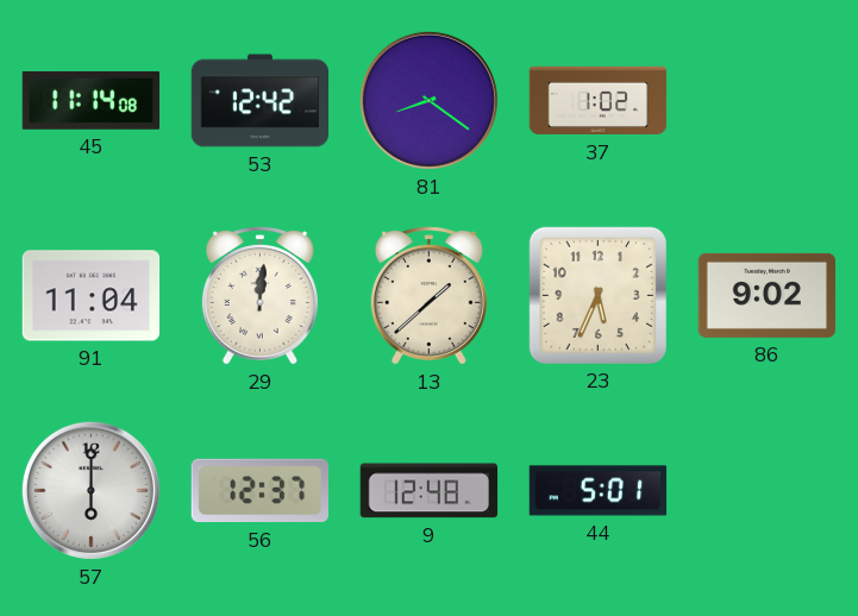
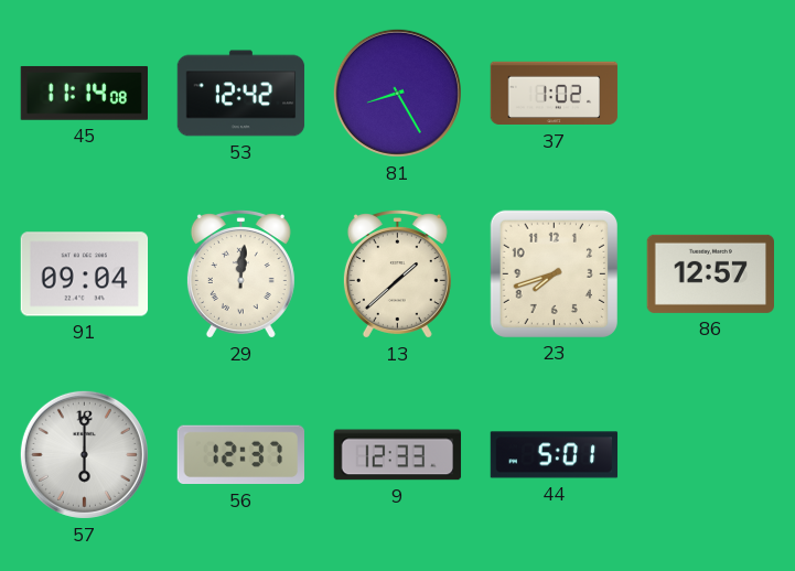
81: 8:21 -> 8:25 (397, 93)
91: 11:04 -> 09:04 (85, 274)
23: 5:34 -> 7:42 (554, 273)
86: 9:02 -> 12:57 (711, 273)
9: 12:48 -> 12:33 (398, 455)
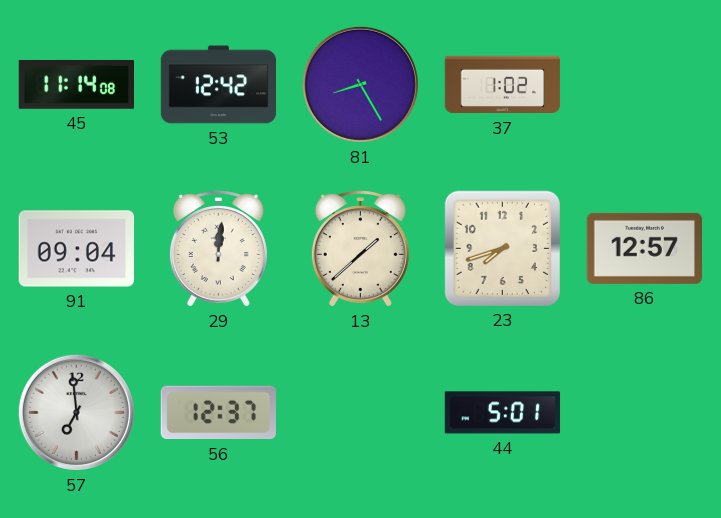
57: 6:00 -> 6:59 (76, 412)
9: 12:33 -> none (398, 455)
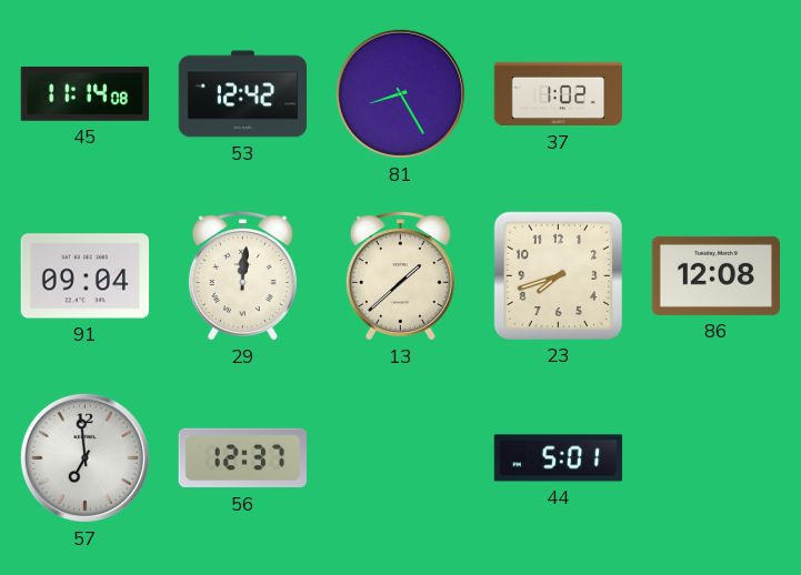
86: 12:57 -> 12:08 (717, 275)
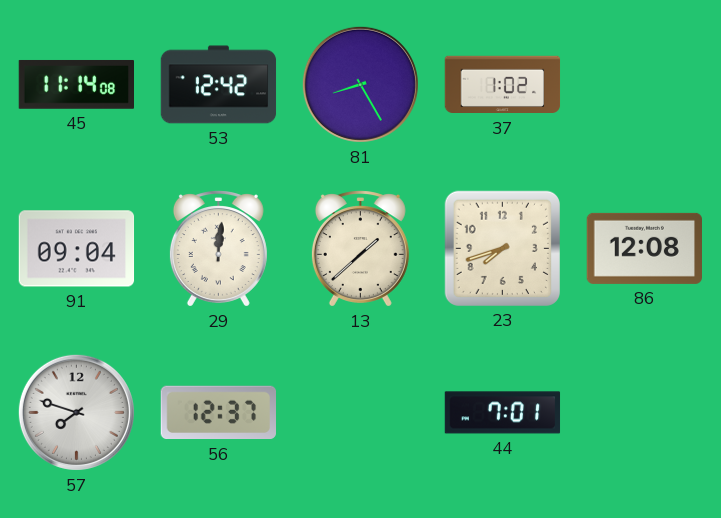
57: 6:59 -> 7:48 (76, 412)
44: 5:01 -> 7:01 (503, 413)
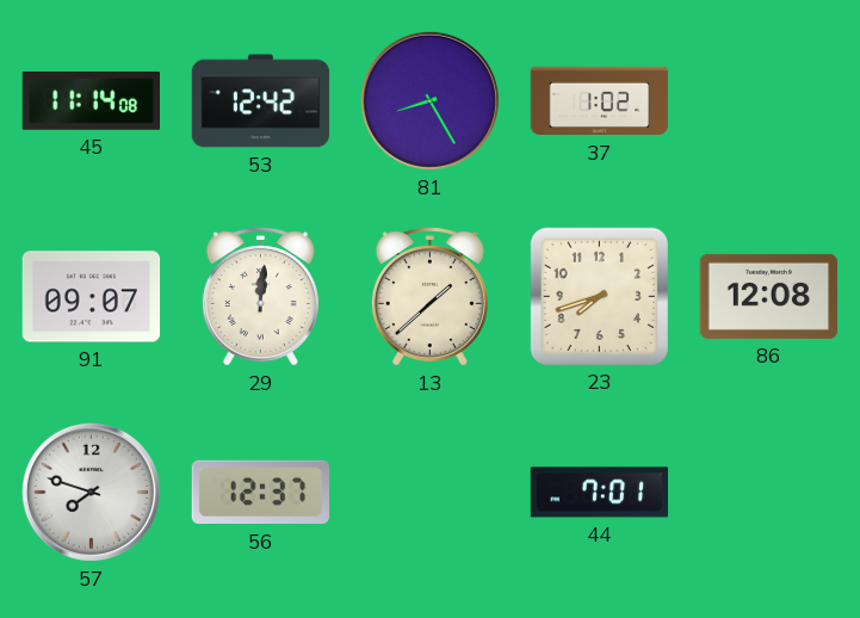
91: 09:04 -> 09:07 (92, 297)
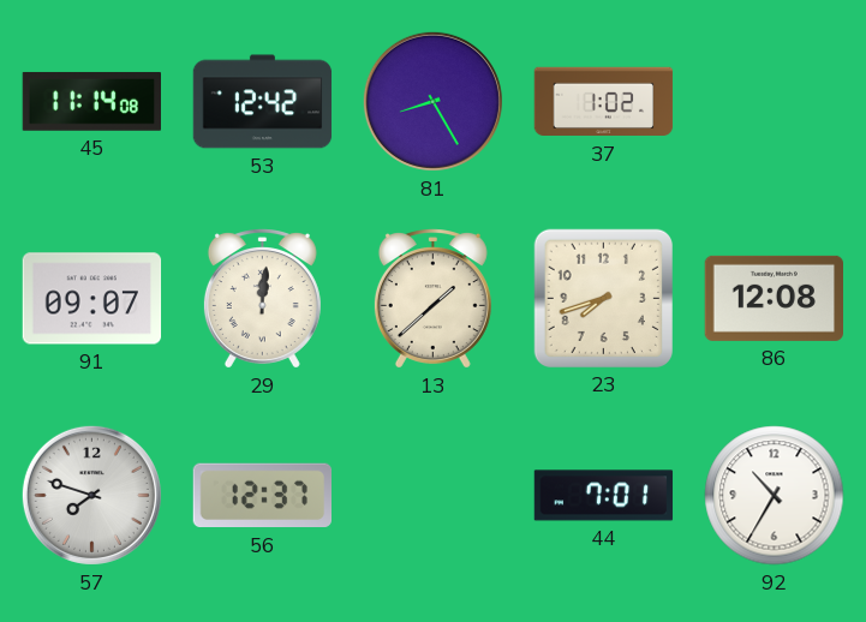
92: none -> 10:35 (775, 496)
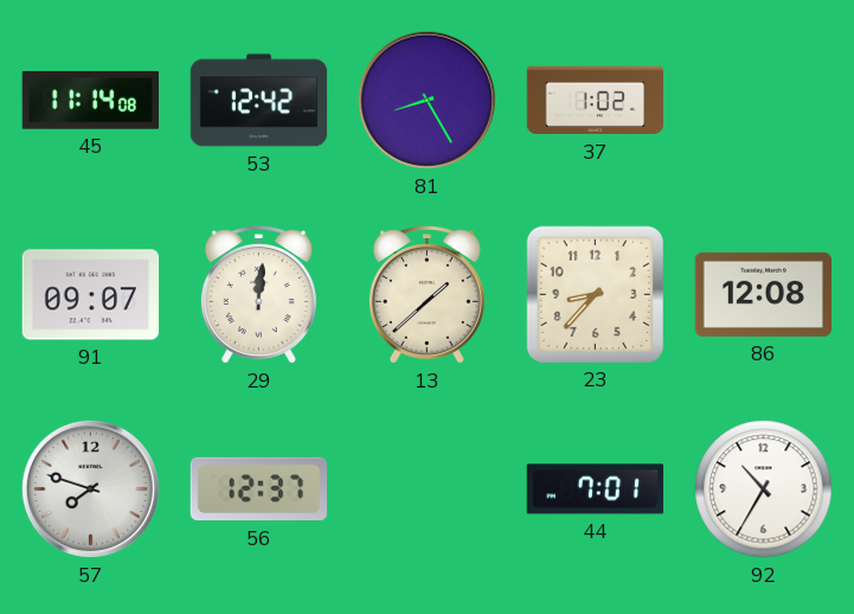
23: 7:42 -> 8:37 (595, 294)
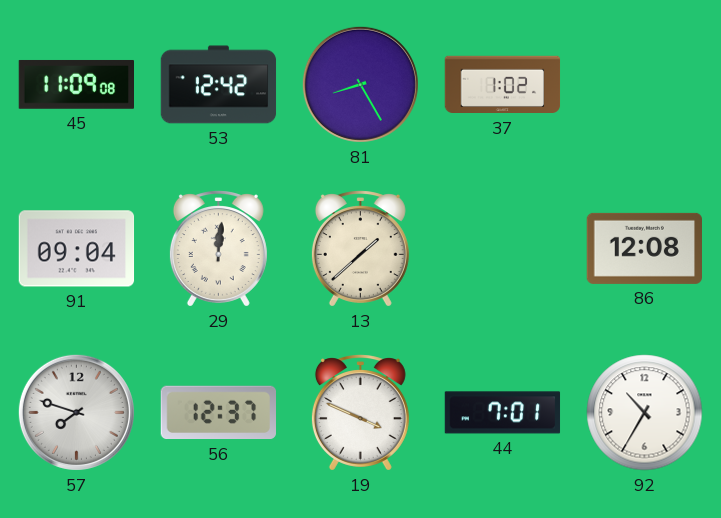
45: 11:14 -> 11:09 (76, 85)
91: 09:07 -> 09:04 (77, 249)
23: 8:37 -> none (595, 294)
19: none -> 3:49 (360, 413)
